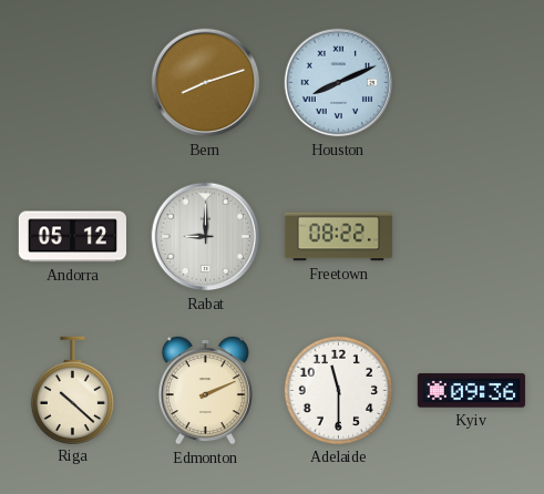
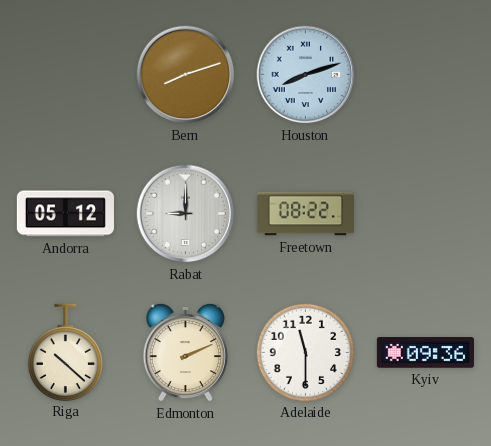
Houston: 8:11 -> 8:12 (306, 75)
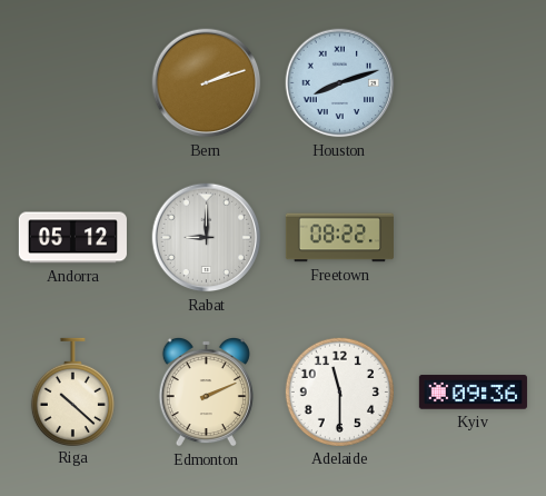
Bern: 8:12 -> 2:12 (207, 83)
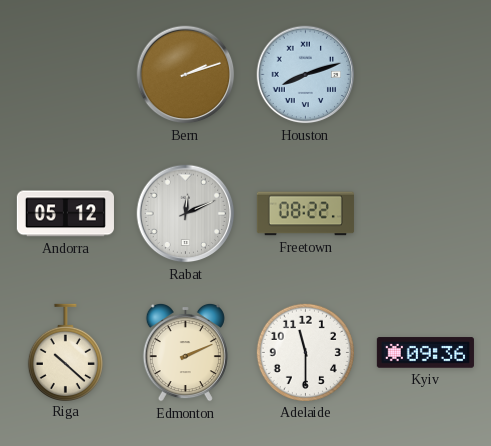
Rabat: 9:00 -> 12:11 (186, 214)
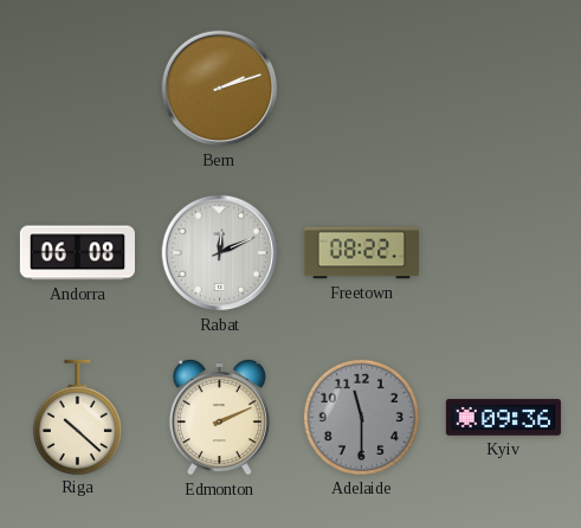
Houston: 8:12 -> none (306, 75)
Andorra: 05:12 -> 06:08 (77, 253)
Adelaide dial: white -> grey (361, 417)
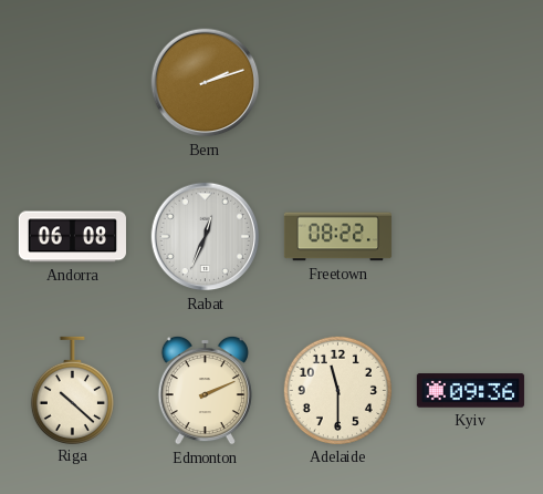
Rabat: 12:11 -> 12:34 (206, 237)
Adelaide dial: grey -> cream (337, 390)
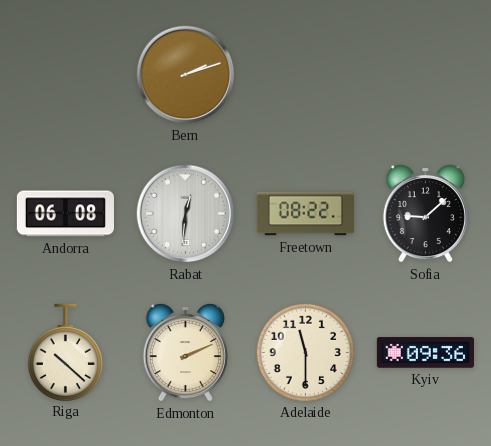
Rabat: 12:34 -> 12:31 (186, 214)
Sofia: none -> 9:08 (425, 213)
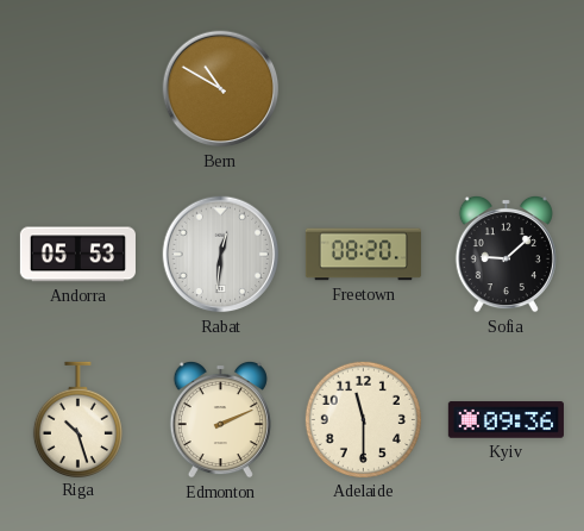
Bern: 2:12 -> 10:50 (221, 89)
Andorra: 06:08 -> 05:53 (77, 255)
Freetown: 08:22 -> 08:20 (363, 255)
Riga: 10:22 -> 10:27 (77, 419)
